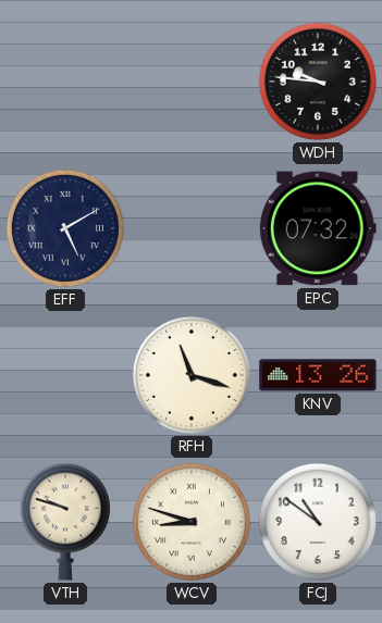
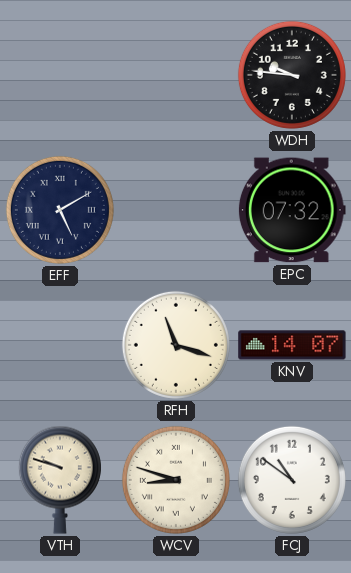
KNV: 13:26 -> 14:07 (292, 345)
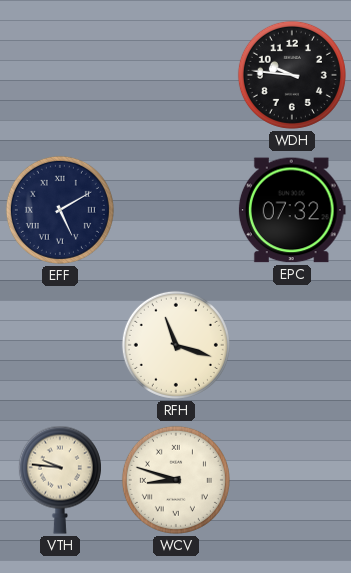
KNV: 14:07 -> none (292, 345)
VTH: 9:48 -> 9:46 (60, 480)
FCJ: 10:51 -> none (292, 480)
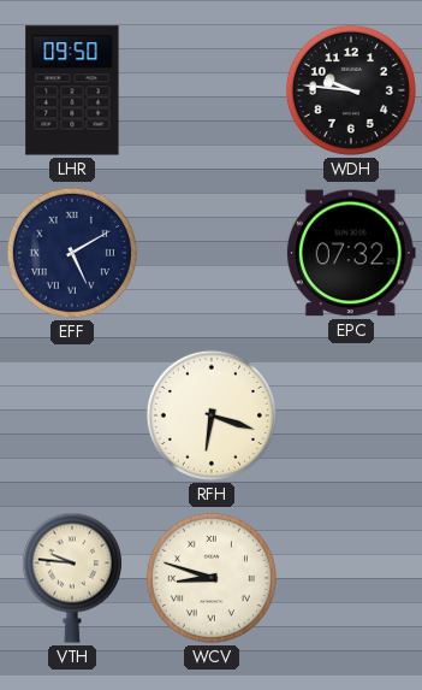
LHR: none -> 09:50 (72, 90)
RFH: 11:18 -> 6:18 (212, 415)
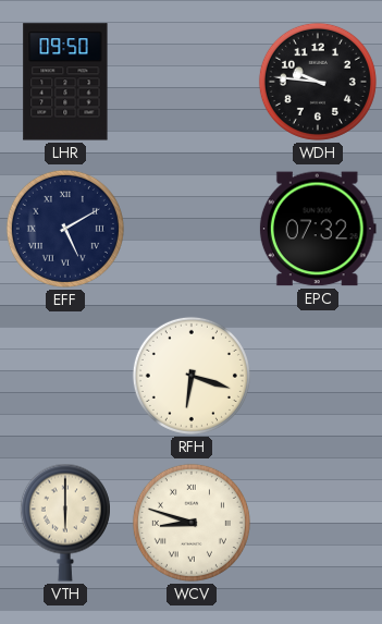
VTH: 9:46 -> 6:00 (65, 523)
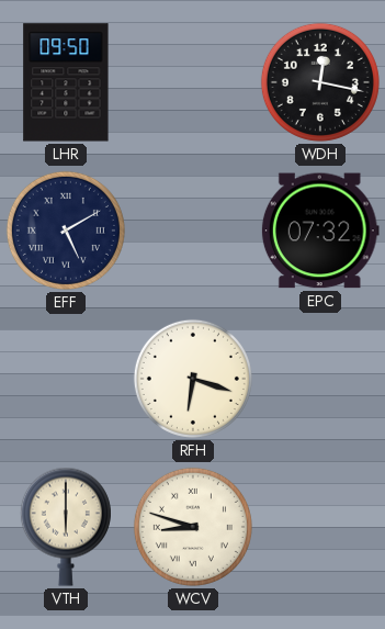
WDH: 9:46 -> 12:17 (320, 82)
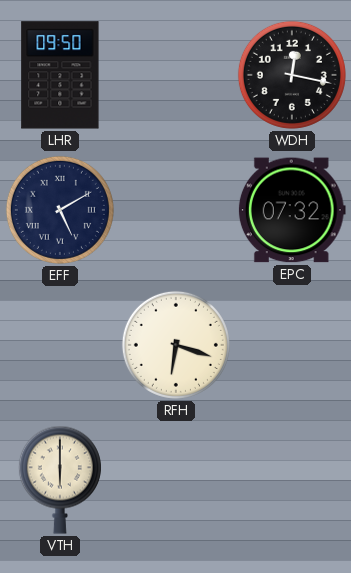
WCV: 8:48 -> none (193, 527)
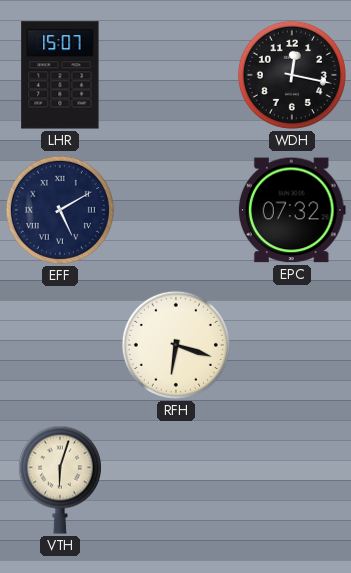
LHR: 09:50 -> 15:07 (60, 75)
VTH: 6:00 -> 6:03 (60, 480)
